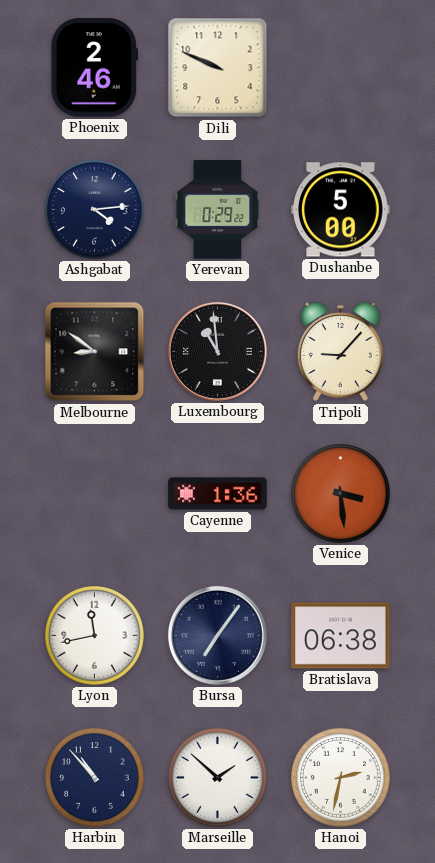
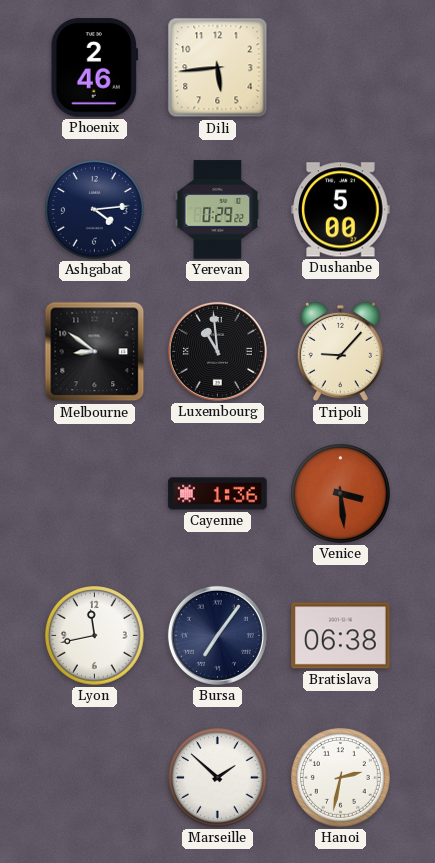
Dili: 9:49 -> 5:44 (218, 68)
Harbin: 10:53 -> none (95, 778)
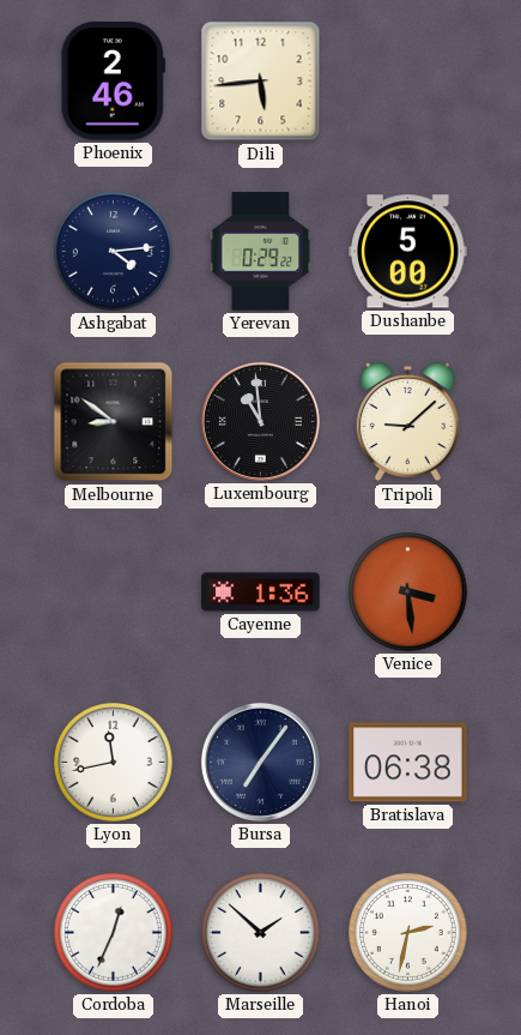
Tripoli: 9:07 -> 9:08 (407, 422)
Cordoba: none -> 12:34 (114, 933)
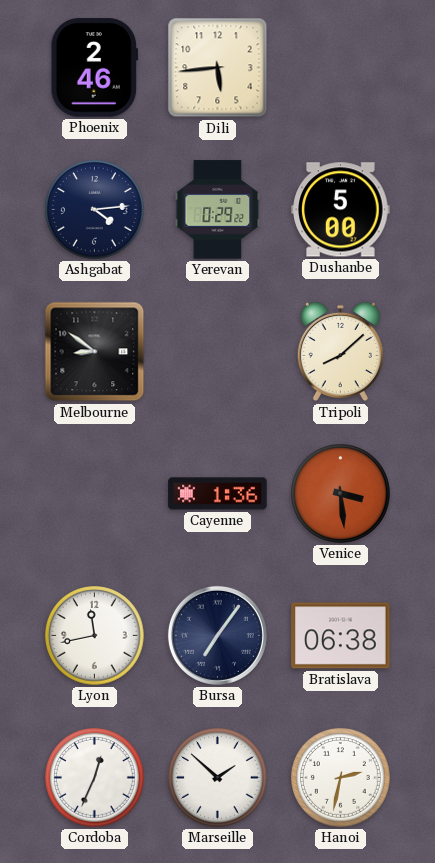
Luxembourg: 10:59 -> none (260, 421)
Tripoli: 9:08 -> 8:08 (340, 352)
